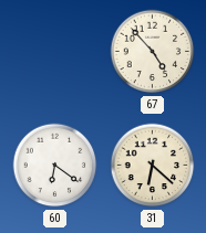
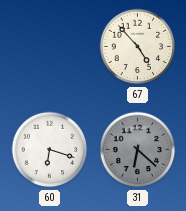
60: 6:21 -> 6:18 (50, 150)
31 dial: cream -> grey (138, 150)
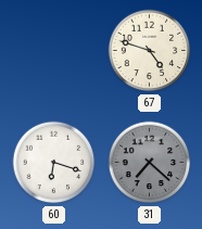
67: 4:53 -> 4:48 (150, 51)
31: 6:22 -> 7:22 (150, 163)
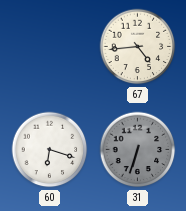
67: 4:48 -> 4:44 (138, 47)
31: 7:22 -> 6:33 (138, 150)
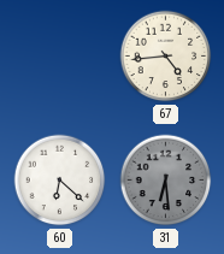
60: 6:18 -> 6:22 (60, 181)
31: 6:33 -> 6:29 (166, 181)
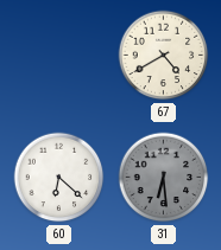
67: 4:44 -> 4:40 (164, 56)
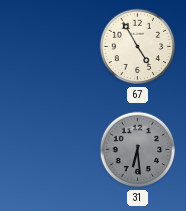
67: 4:40 -> 4:55 (138, 47)
60: 6:22 -> none (59, 178)
